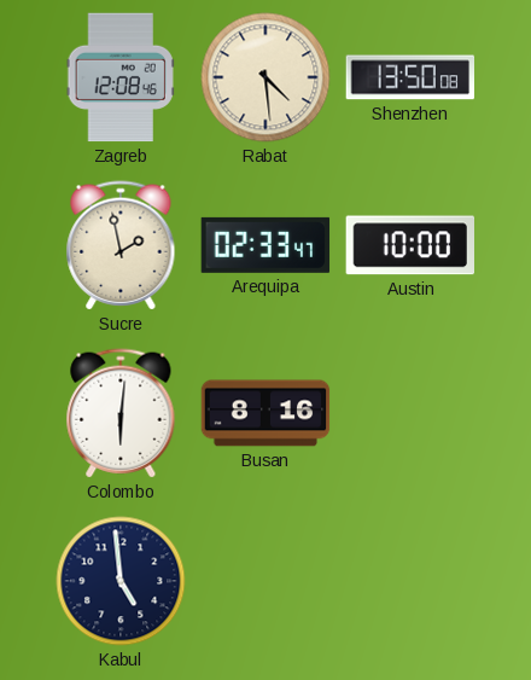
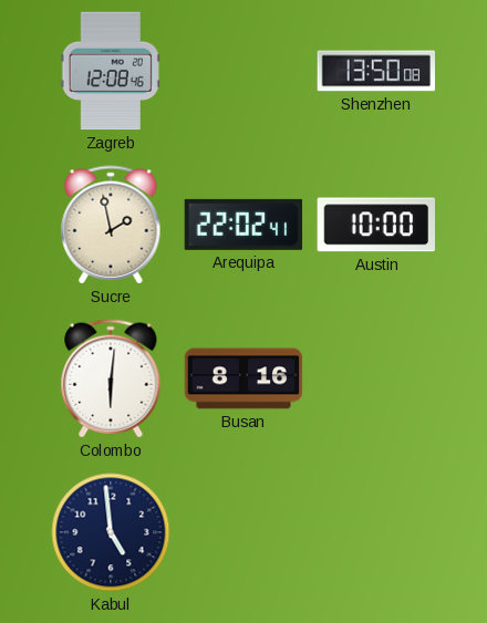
Rabat: 4:29 -> none (265, 77)
Arequipa: 02:33 -> 22:02 (244, 225)
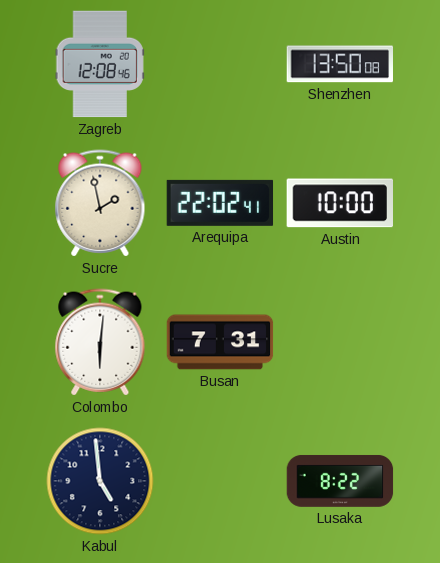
Busan: 8:16 -> 7:31 (220, 342)
Lusaka: none -> 8:22 (340, 481)
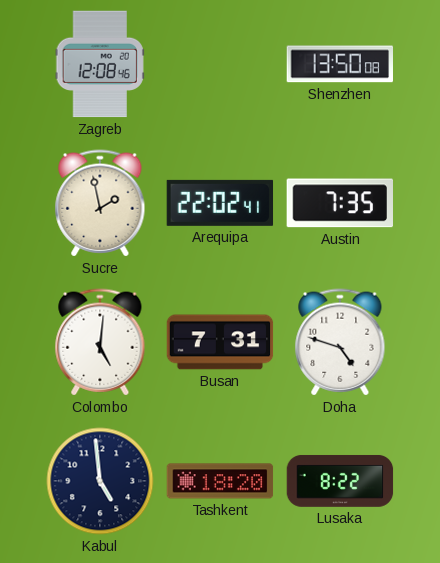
Austin: 10:00 -> 7:35 (339, 203)
Colombo: 6:01 -> 5:01 (100, 342)
Doha: none -> 4:48 (340, 342)
Tashkent: none -> 18:20 (220, 481)
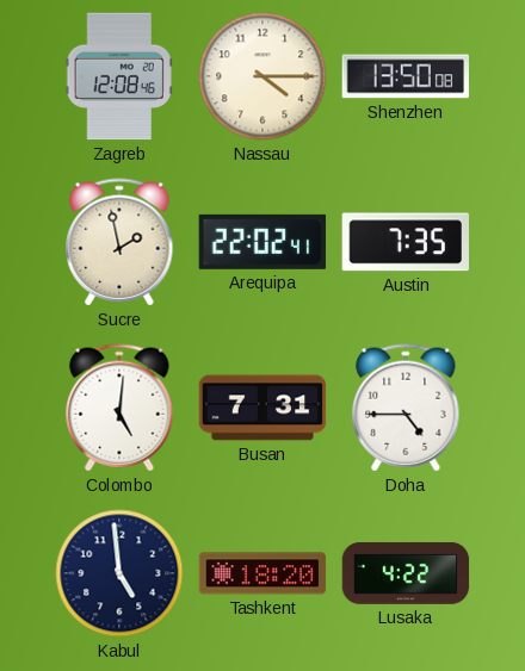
Nassau: none -> 4:15 (262, 76)
Doha: 4:48 -> 4:45 (406, 408)
Lusaka: 8:22 -> 4:22 (406, 573)
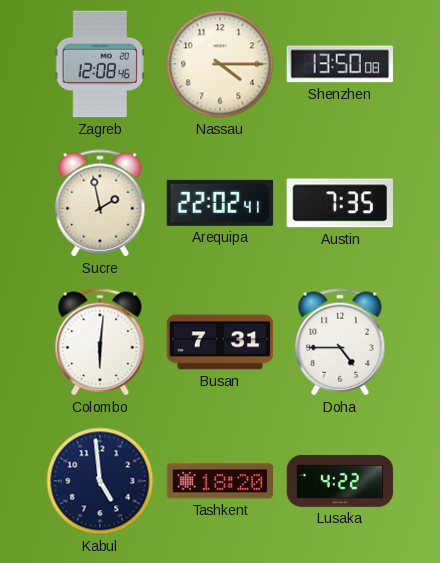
Colombo: 5:01 -> 6:01 (100, 342)
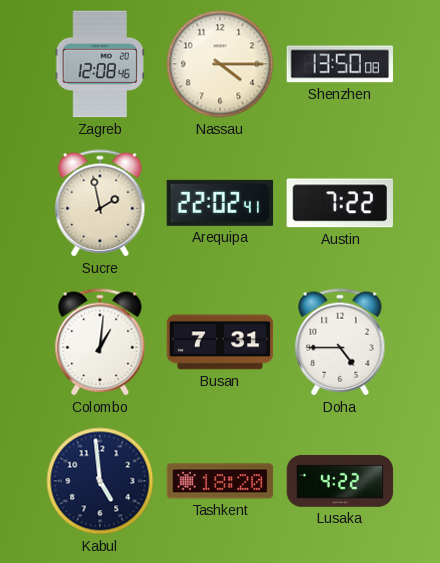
Austin: 7:35 -> 7:22 (339, 203)
Colombo: 6:01 -> 1:01 (100, 342)
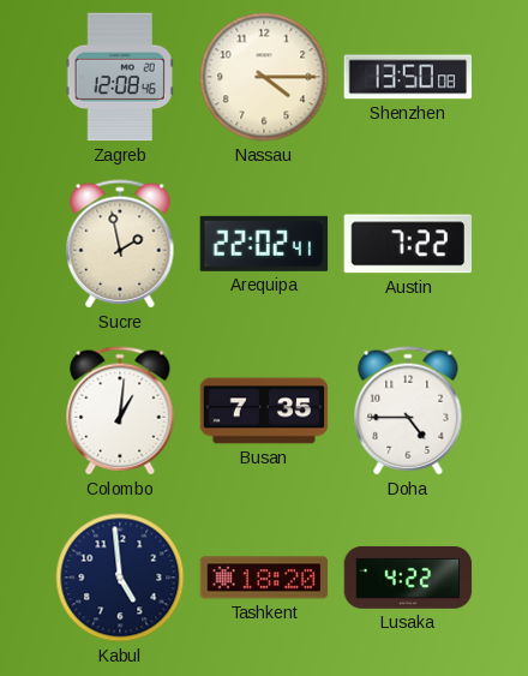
Busan: 7:31 -> 7:35 (264, 411)
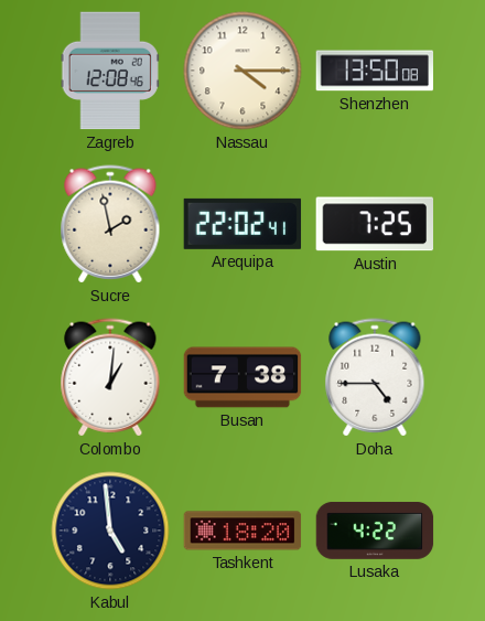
Austin: 7:22 -> 7:25 (374, 224)
Busan: 7:35 -> 7:38 (242, 377)
